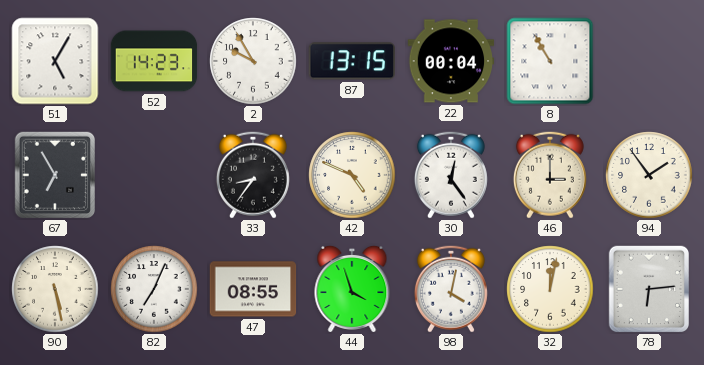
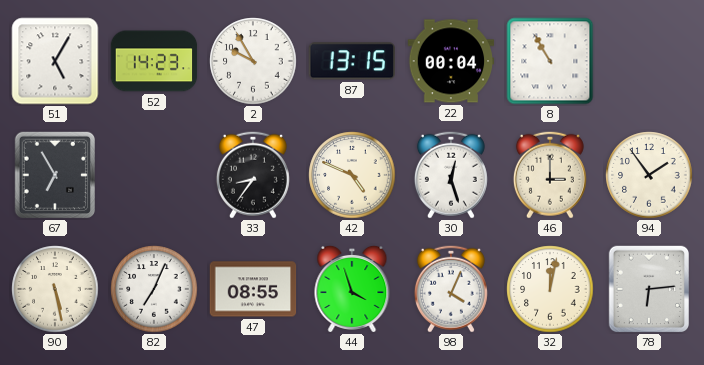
30: 12:24 -> 12:27 (451, 175)
98: 4:02 -> 4:04 (451, 289)
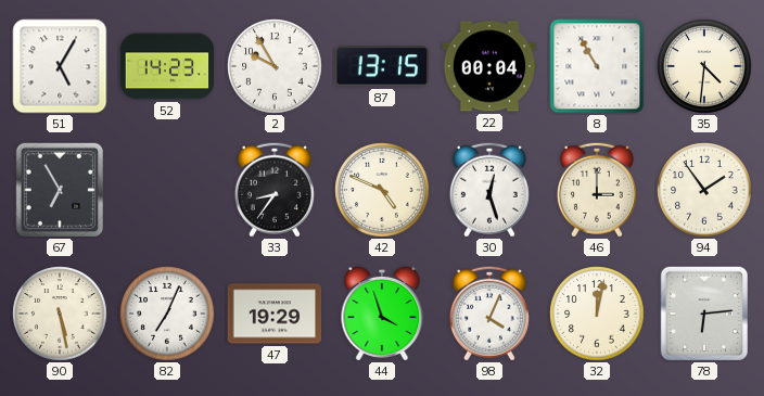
35: none -> 4:31 (704, 66)
47: 08:55 -> 19:29 (275, 314)
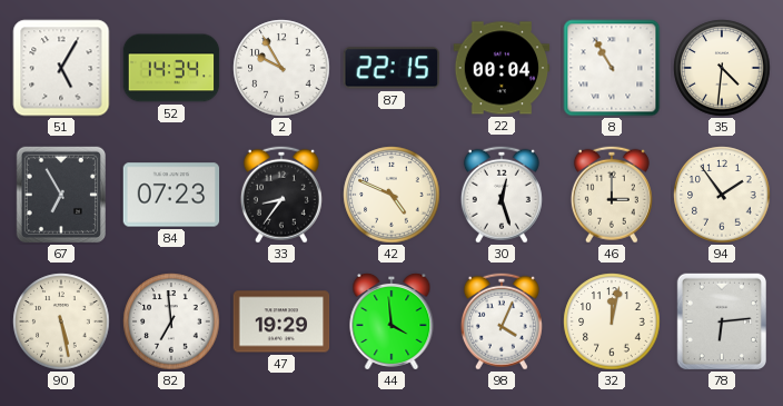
52: 14:23 -> 14:34 (171, 68)
87: 13:15 -> 22:15 (390, 68)
84: none -> 07:23 (171, 195)
82: 7:04 -> 6:59 (171, 321)
44: 3:57 -> 3:59 (391, 321)
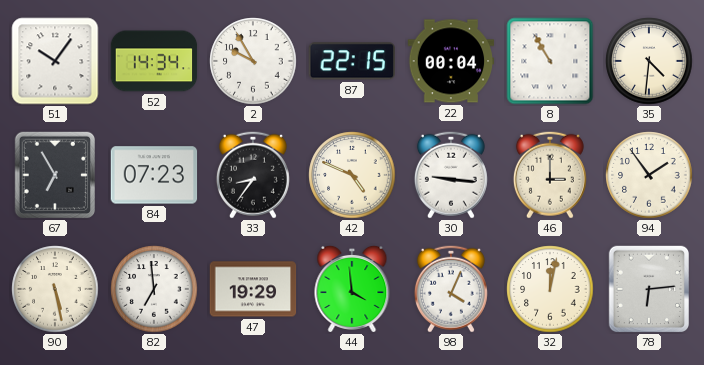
51: 5:05 -> 10:06 (55, 61)
30: 12:27 -> 9:16 (451, 175)
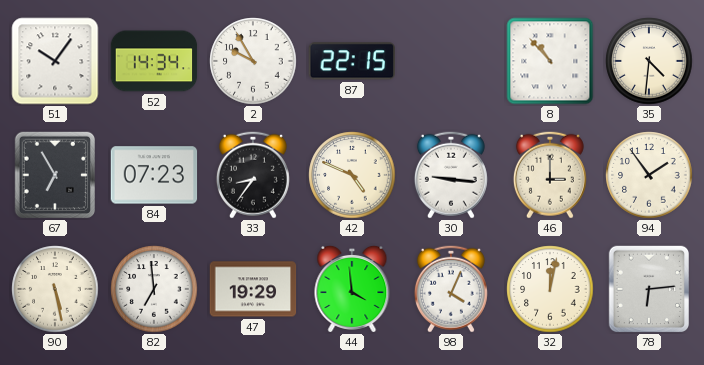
22: 00:04 -> none (451, 61)
8: 10:55 -> 10:53 (550, 61)
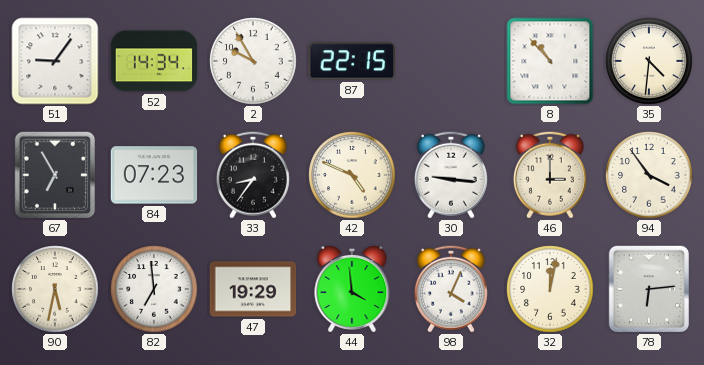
51: 10:06 -> 9:06 (55, 61)
94: 1:54 -> 3:54 (649, 175)
90: 5:28 -> 5:32 (55, 289)
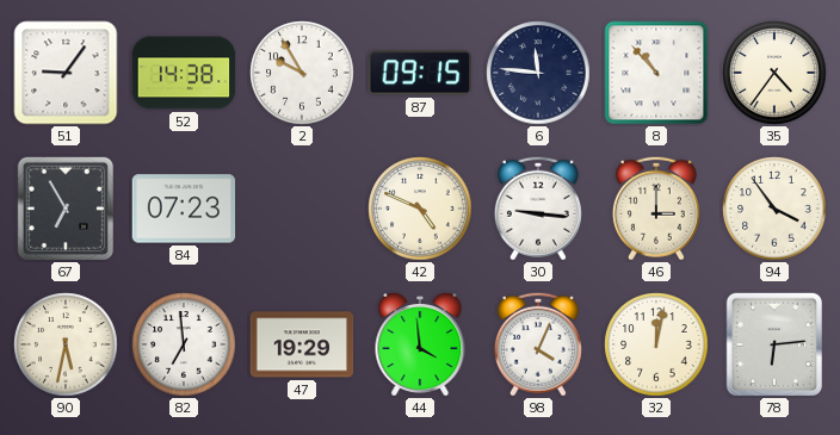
52: 14:34 -> 14:38 (184, 73)
87: 22:15 -> 09:15 (419, 73)
6: none -> 11:46 (538, 73)
35: 4:31 -> 4:36 (774, 73)
33: 8:36 -> none (253, 175)
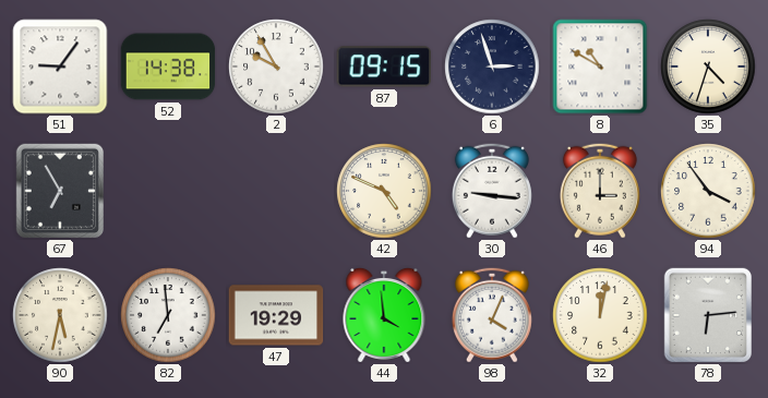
6: 11:46 -> 2:57 (492, 67)
8: 10:53 -> 10:50 (600, 67)
35: 4:36 -> 4:33 (708, 67)
84: 07:23 -> none (184, 209)
